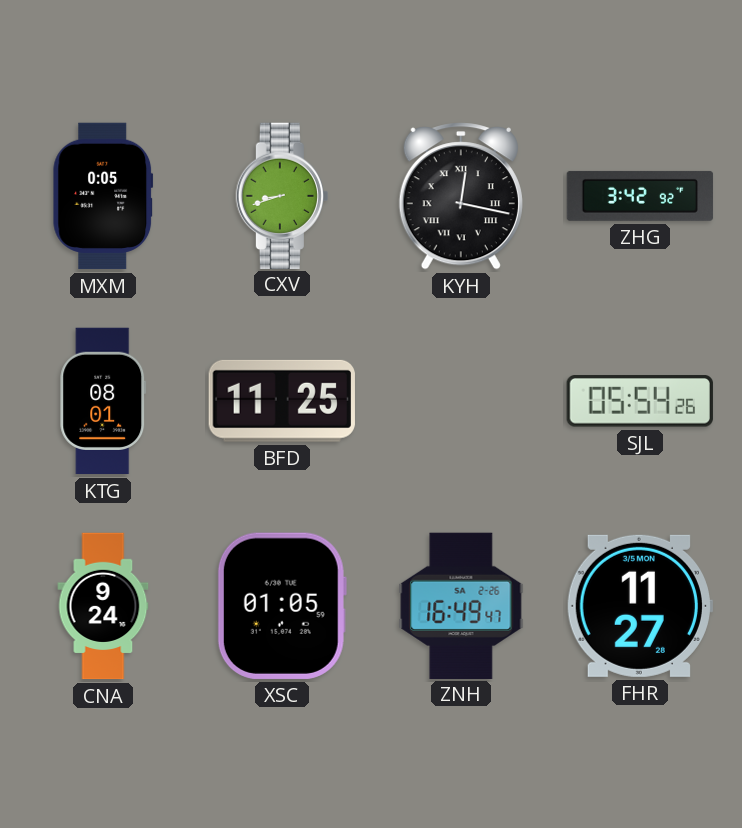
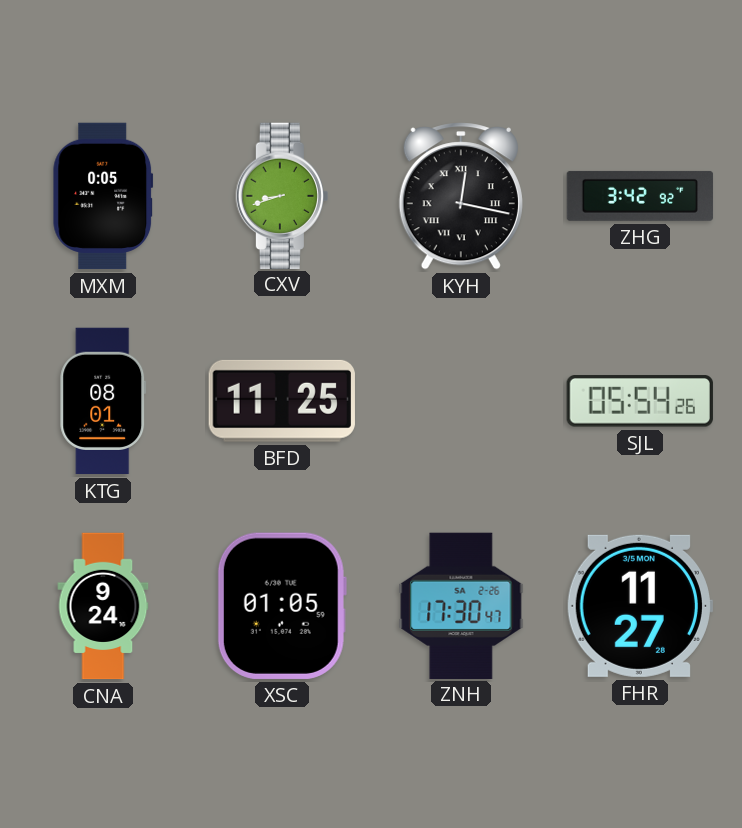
ZNH: 16:49 -> 17:30 (461, 605)
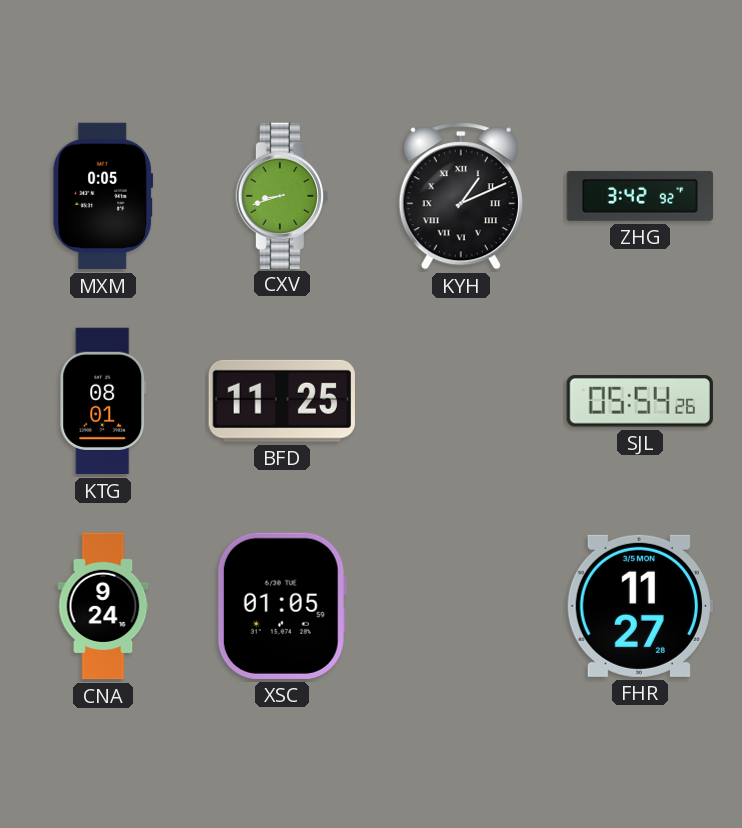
KYH: 12:17 -> 1:11 (461, 196)
ZNH: 17:30 -> none (461, 605)
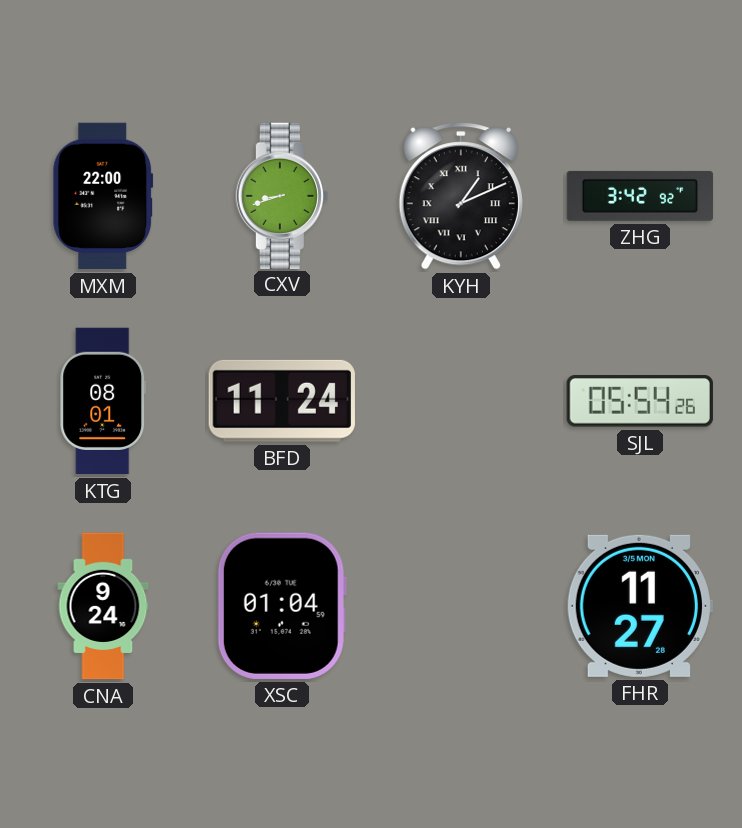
MXM: 0:05 -> 22:00 (103, 196)
BFD: 11:25 -> 11:24 (282, 401)
XSC: 01:05 -> 01:04 (282, 606)
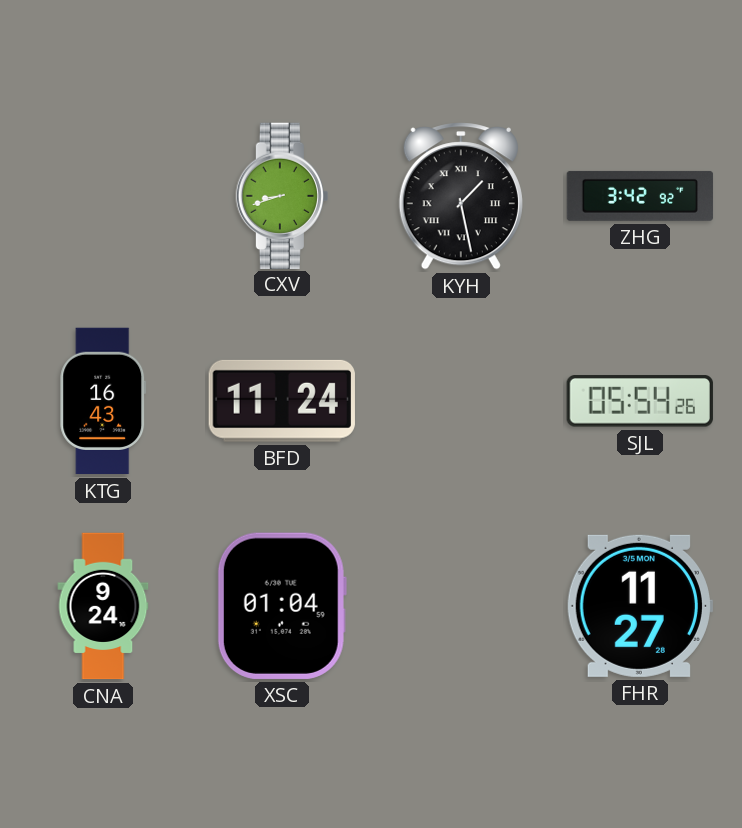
MXM: 22:00 -> none (103, 196)
KYH: 1:11 -> 1:28 (461, 196)
KTG: 08:01 -> 16:43 (103, 401)
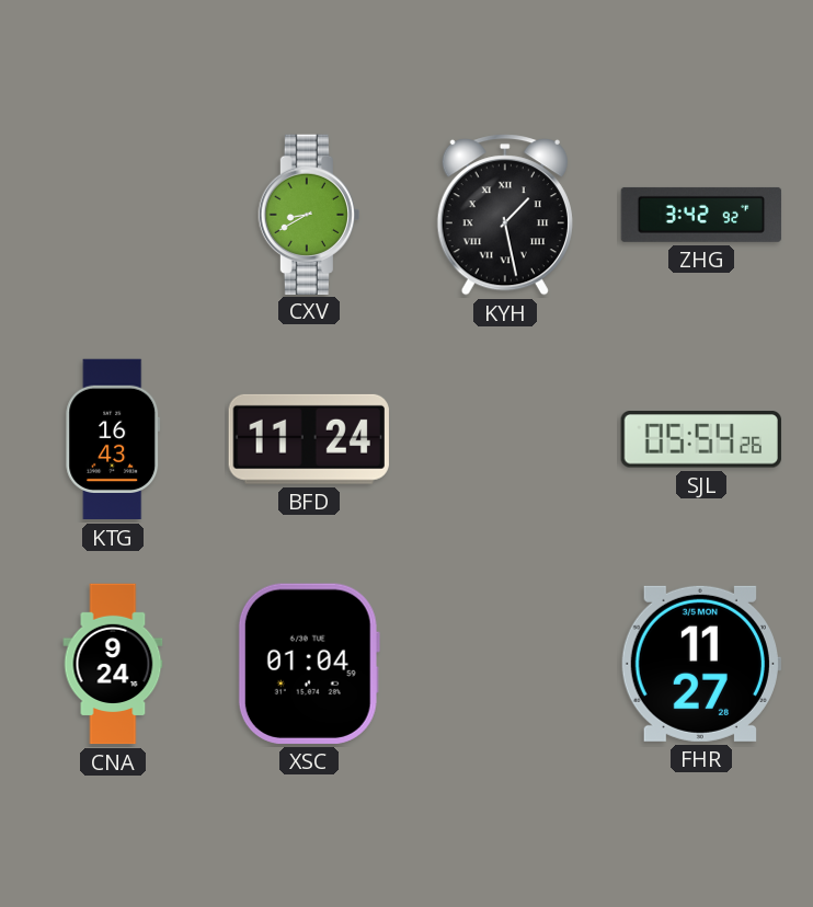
CXV: 8:42 -> 8:40 (309, 214)
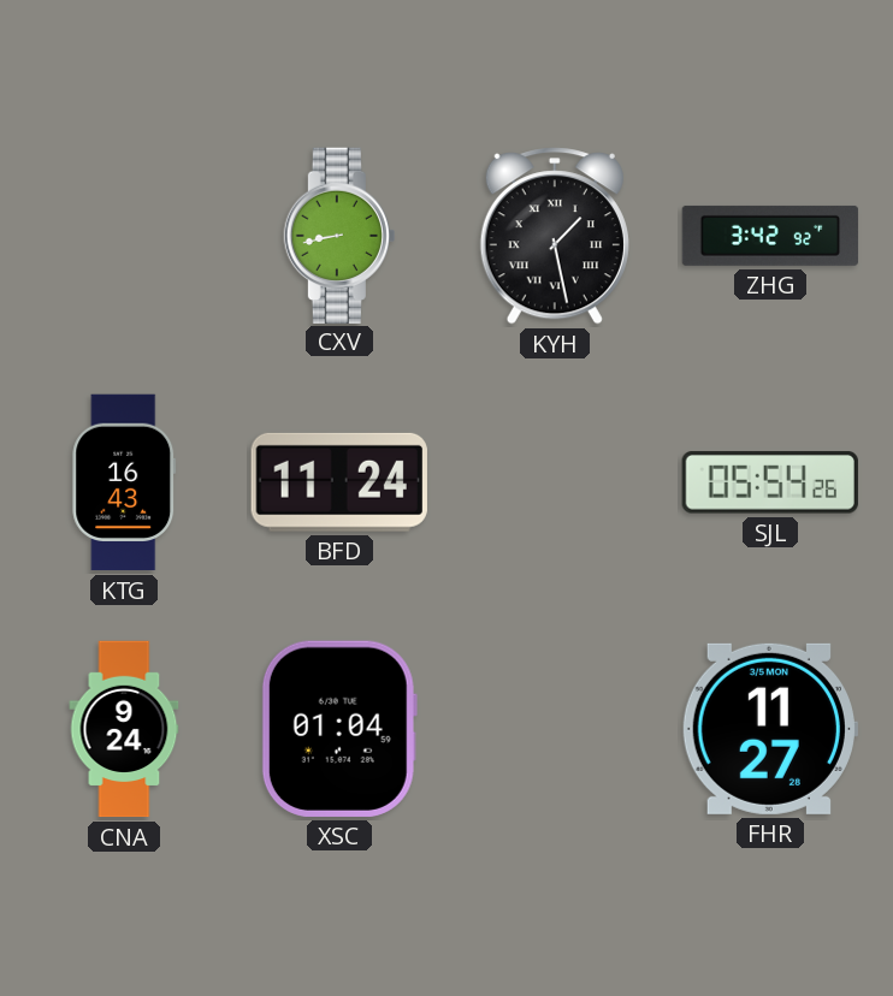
CXV: 8:40 -> 8:43 (339, 235)
